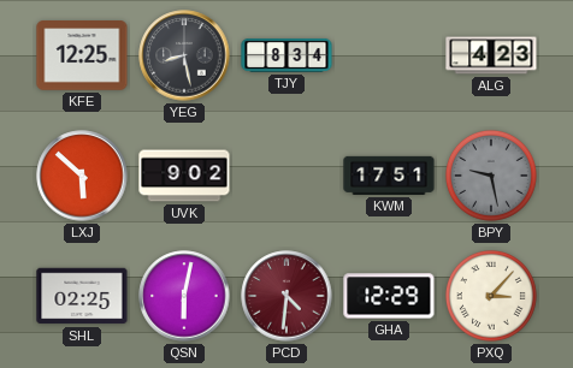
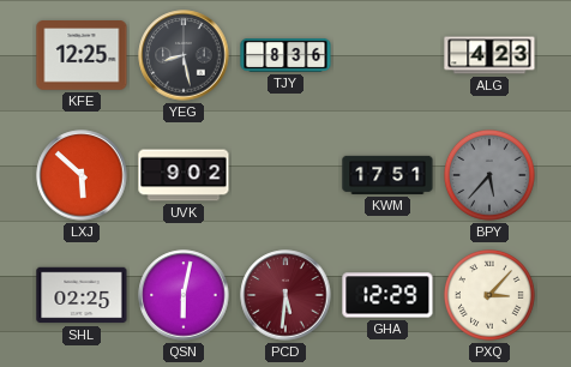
TJY: 8:34 -> 8:36 (285, 56)
BPY: 9:28 -> 5:37 (489, 175)
PCD: 4:31 -> 5:31 (285, 295)
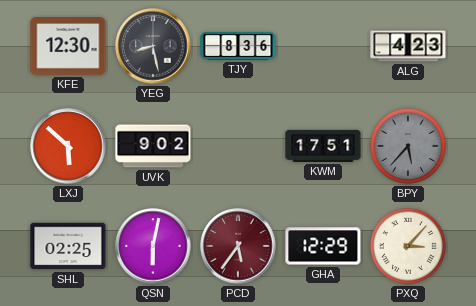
KFE: 12:25 -> 12:30 (68, 47)
PCD: 5:31 -> 5:36 (238, 246)
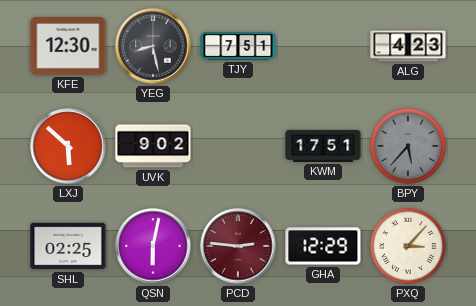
TJY: 8:36 -> 7:51 (238, 47)
PCD: 5:36 -> 2:46 (238, 246)
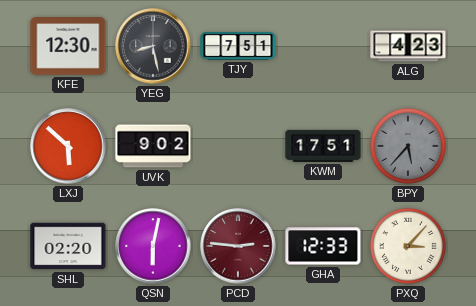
SHL: 02:25 -> 02:20 (68, 246)
GHA: 12:29 -> 12:33 (323, 246)
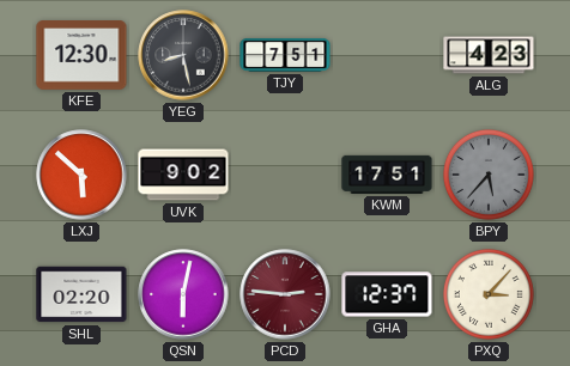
GHA: 12:33 -> 12:37 (387, 294)
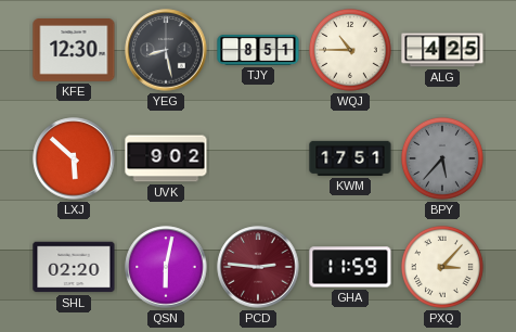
TJY: 7:51 -> 8:51 (258, 51)
WQJ: none -> 10:45 (350, 50)
ALG: 4:23 -> 4:25 (442, 50)
GHA: 12:37 -> 11:59 (350, 267)
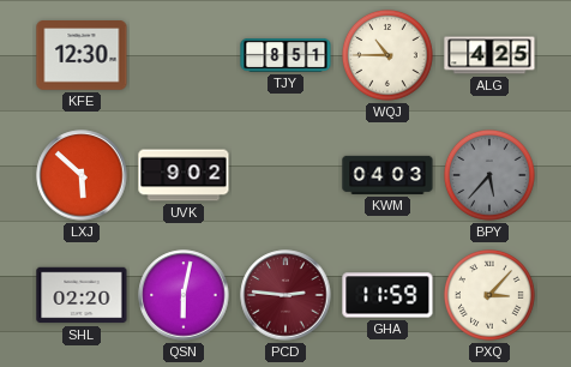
YEG: 8:28 -> none (166, 50)
KWM: 17:51 -> 04:03 (387, 175)
